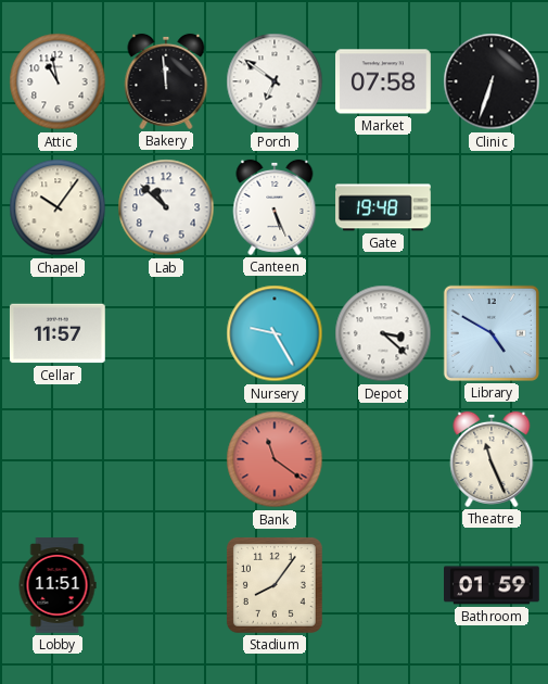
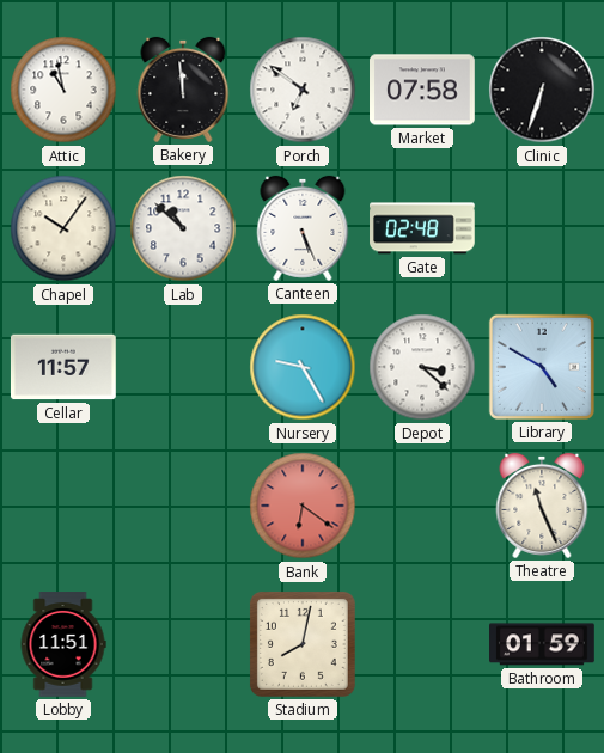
Gate: 19:48 -> 02:48 (423, 228)
Bank: 11:21 -> 6:21 (303, 506)
Stadium: 8:06 -> 8:02 (303, 644)
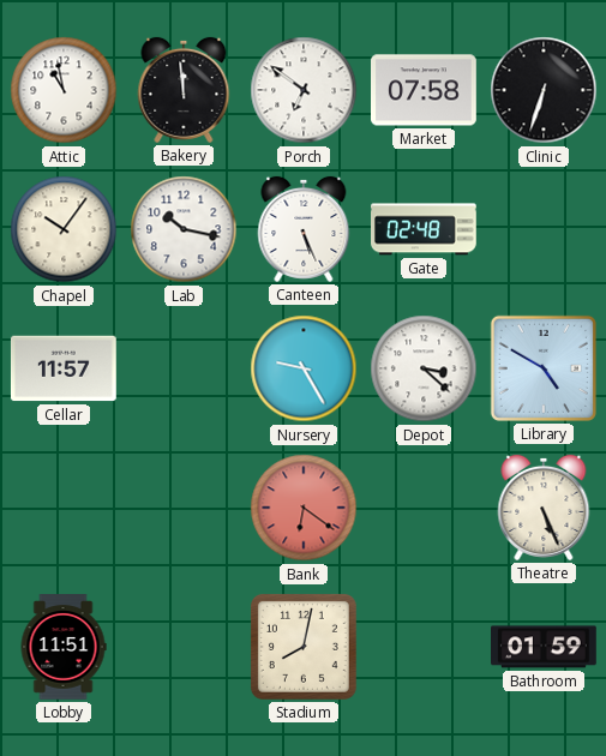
Lab: 10:52 -> 10:17 (184, 229)
Theatre: 11:26 -> 5:26 (544, 508)
